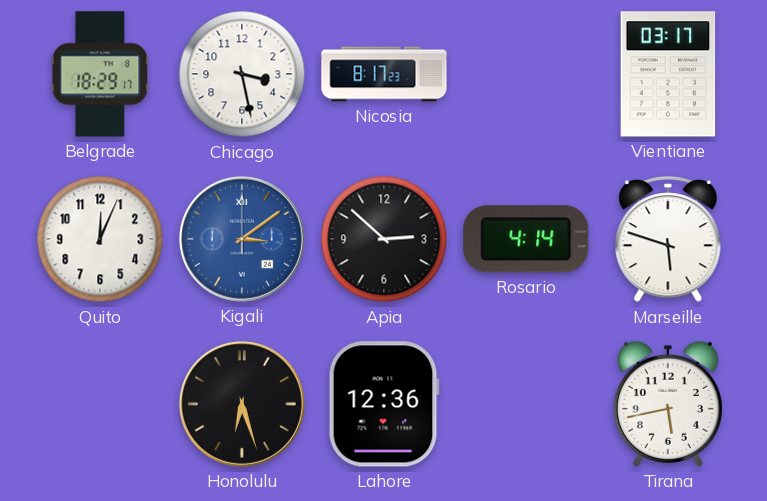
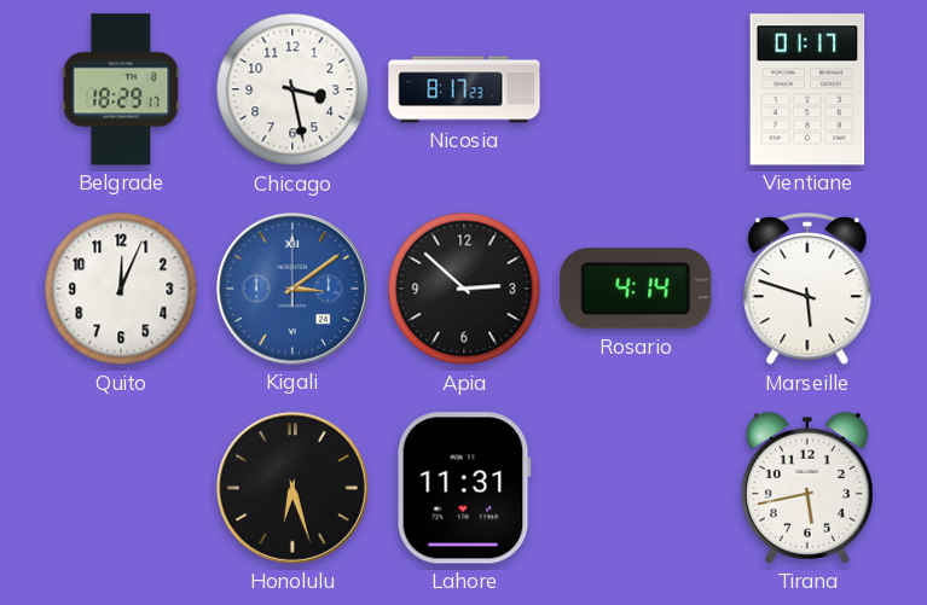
Vientiane: 03:17 -> 01:17 (807, 89)
Lahore: 12:36 -> 11:31 (464, 488)
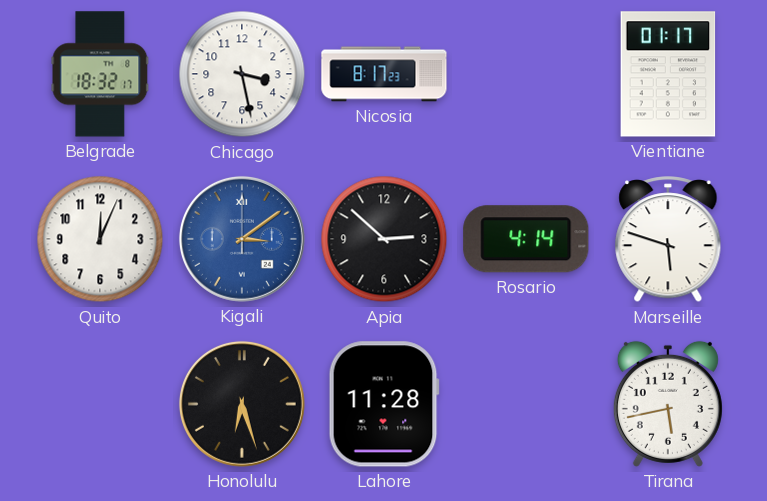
Belgrade: 18:29 -> 18:32 (100, 74)
Lahore: 11:31 -> 11:28 (384, 404)
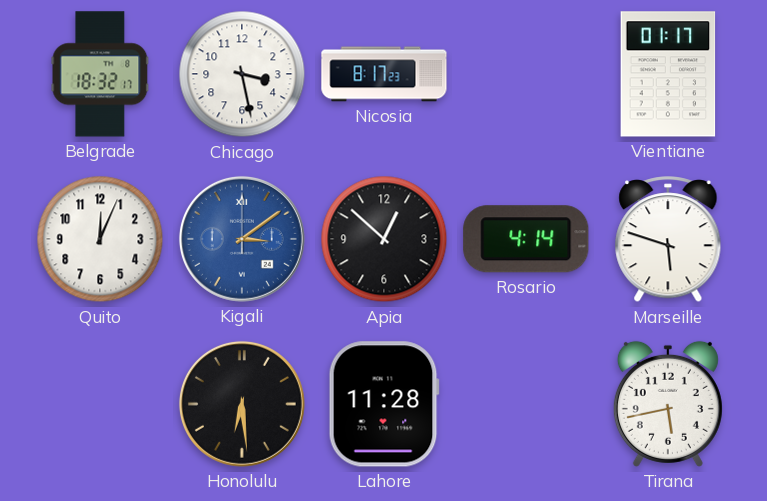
Apia: 2:52 -> 12:52 (384, 239)
Honolulu: 6:27 -> 6:29 (242, 404)
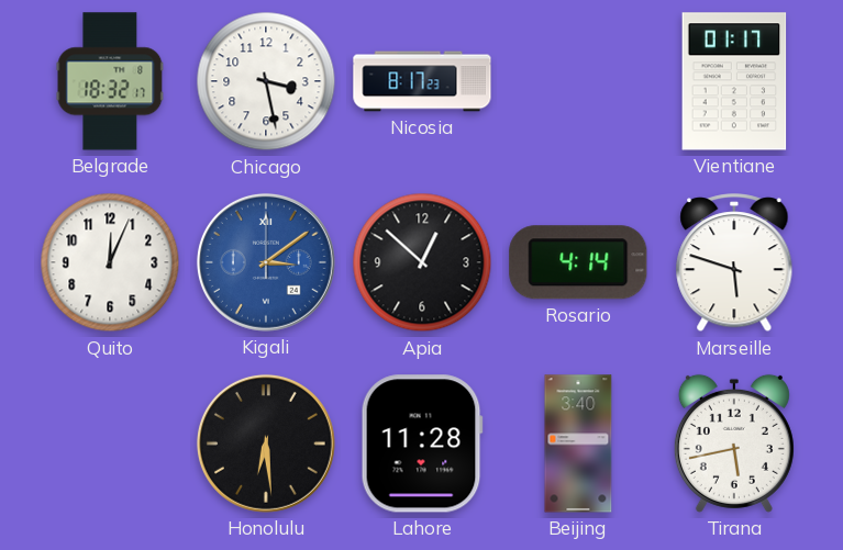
Beijing: none -> 3:40 (578, 444)
